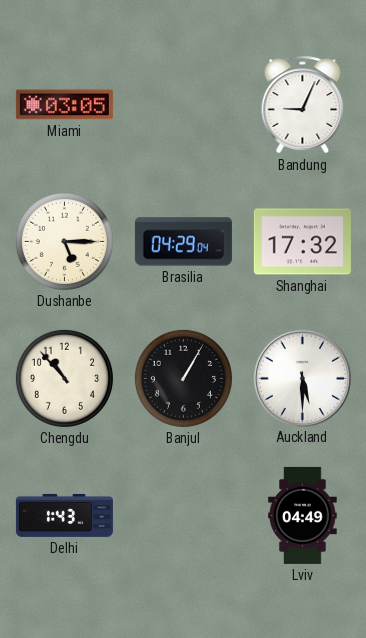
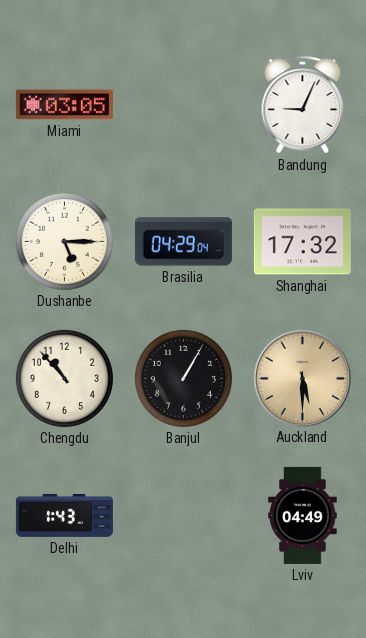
Auckland dial: white -> champagne (302, 378)
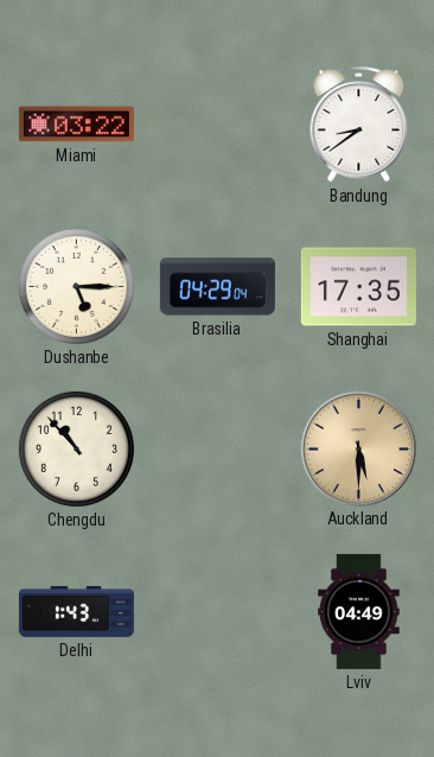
Miami: 03:05 -> 03:22 (76, 125)
Bandung: 9:04 -> 8:39 (359, 125)
Shanghai: 17:32 -> 17:35 (358, 287)
Banjul: 1:05 -> none (183, 378)
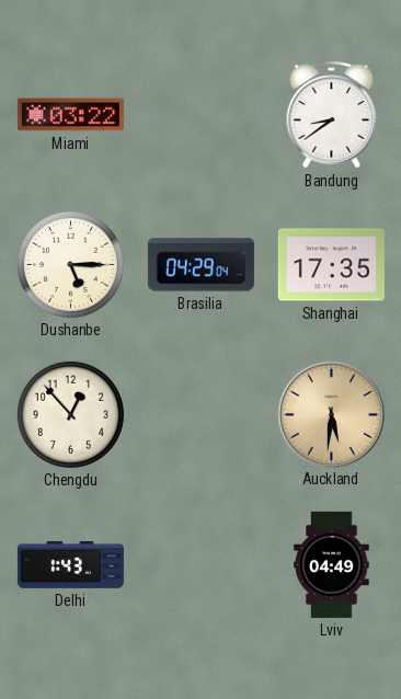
Chengdu: 10:53 -> 12:53 (70, 414)
Auckland: 5:30 -> 5:31 (331, 414)
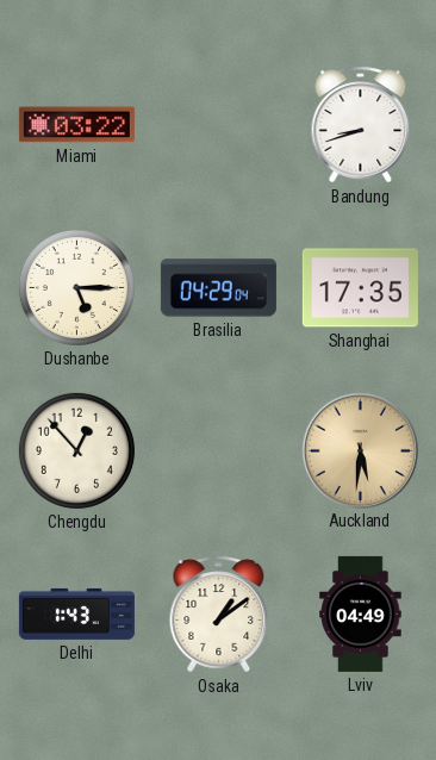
Bandung: 8:39 -> 8:42 (361, 125)
Osaka: none -> 1:09 (219, 615)
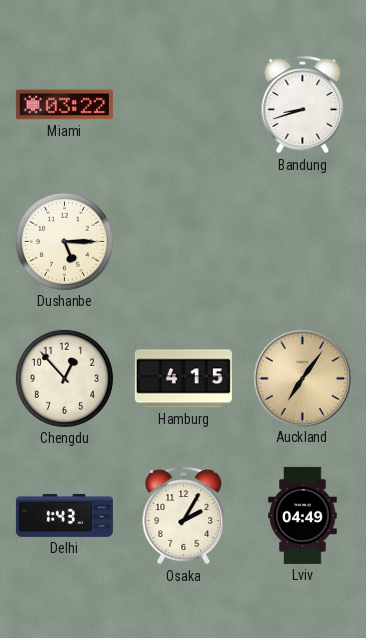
Brasilia: 04:29 -> none (218, 288)
Shanghai: 17:35 -> none (360, 288)
Hamburg: none -> 4:15 (183, 379)
Auckland: 5:31 -> 7:06 (302, 378)
Osaka: 1:09 -> 2:05 (184, 516)
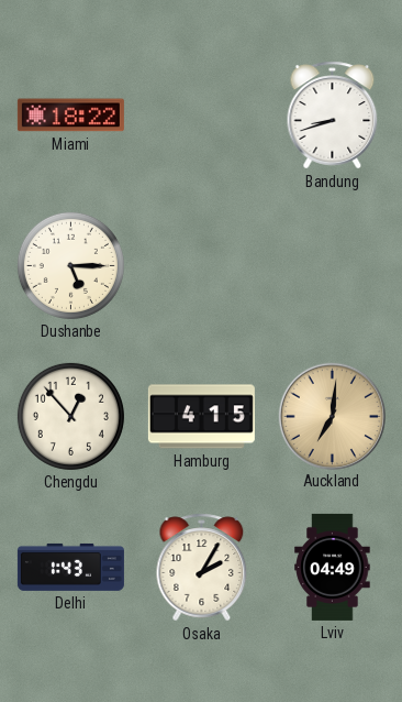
Miami: 03:22 -> 18:22 (70, 116)
Auckland: 7:06 -> 7:01 (332, 416)
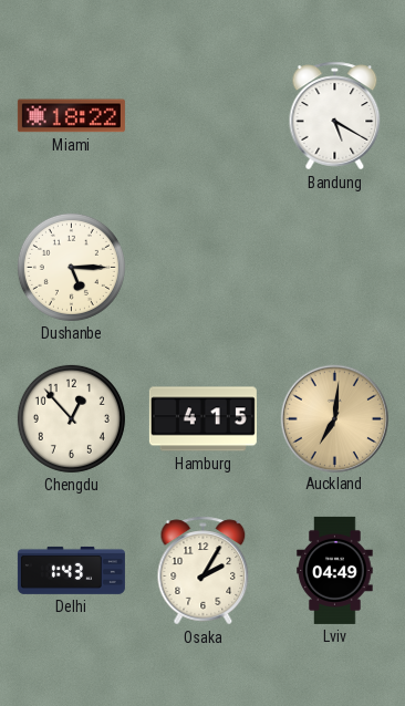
Bandung: 8:42 -> 5:20 (335, 116)
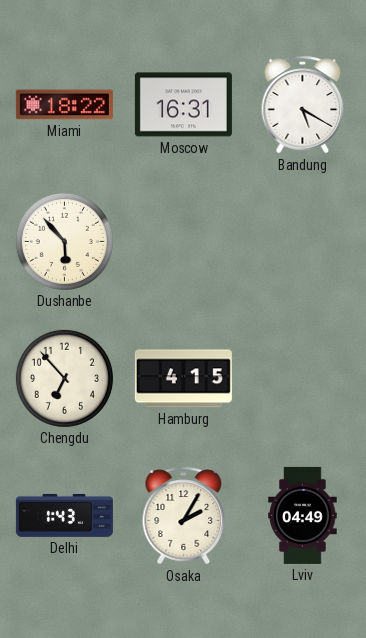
Moscow: none -> 16:31 (183, 105)
Dushanbe: 5:15 -> 5:53 (64, 241)
Chengdu: 12:53 -> 6:53 (64, 378)
Auckland: 7:01 -> none (334, 418)
